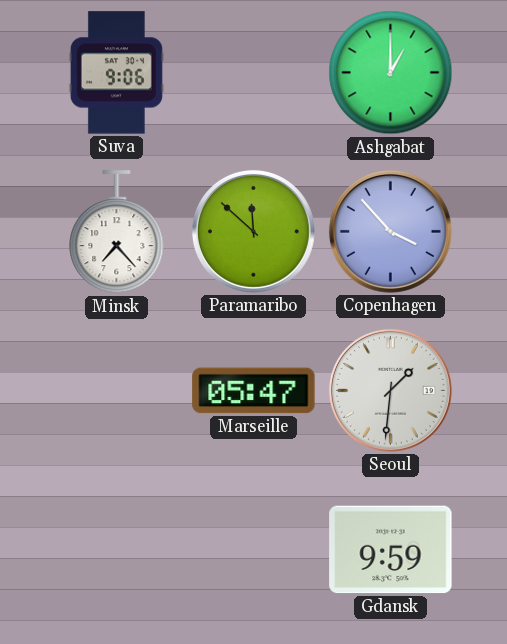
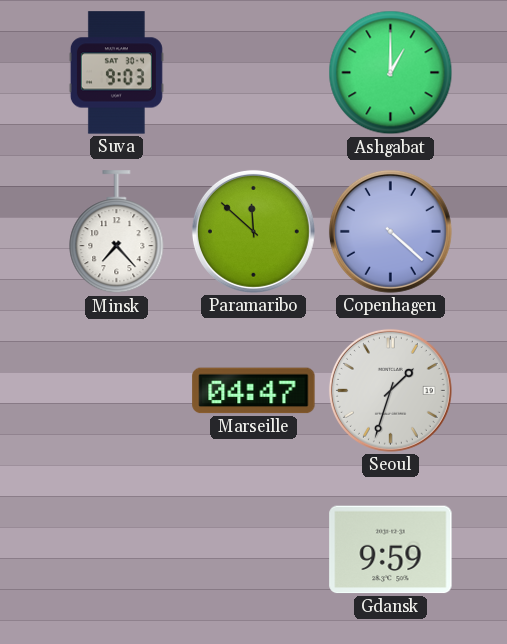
Suva: 9:06 -> 9:03 (116, 73)
Copenhagen: 3:53 -> 4:22 (390, 231)
Marseille: 05:47 -> 04:47 (254, 391)
Seoul: 1:31 -> 1:33 (390, 390)
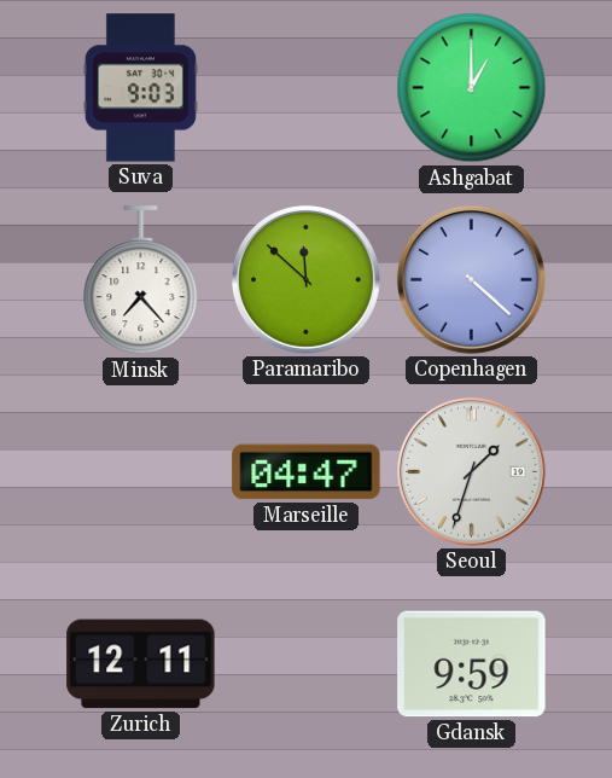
Zurich: none -> 12:11 (141, 664)
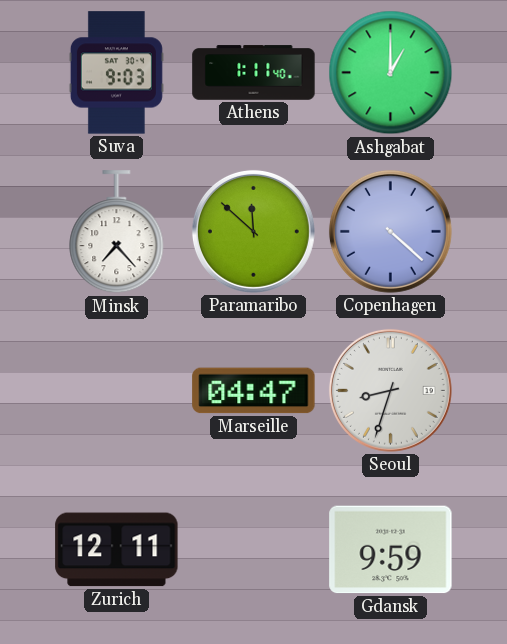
Athens: none -> 1:11 (254, 73)
Seoul: 1:33 -> 8:33 (390, 390)
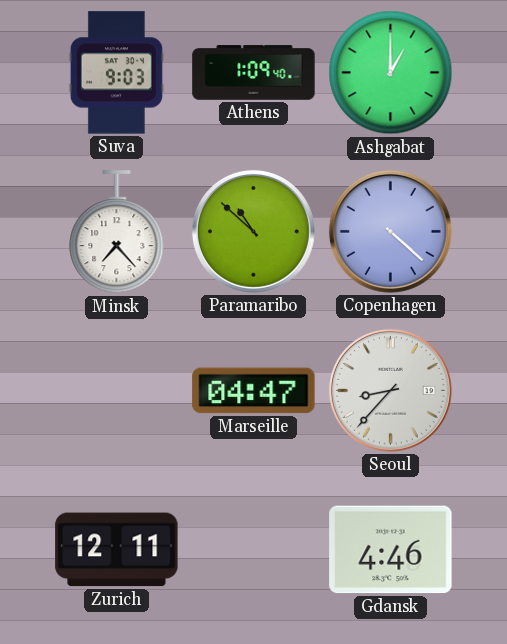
Athens: 1:11 -> 1:09 (254, 73)
Paramaribo: 11:52 -> 10:52 (253, 231)
Seoul: 8:33 -> 8:37 (390, 390)
Gdansk: 9:59 -> 4:46 (391, 550)
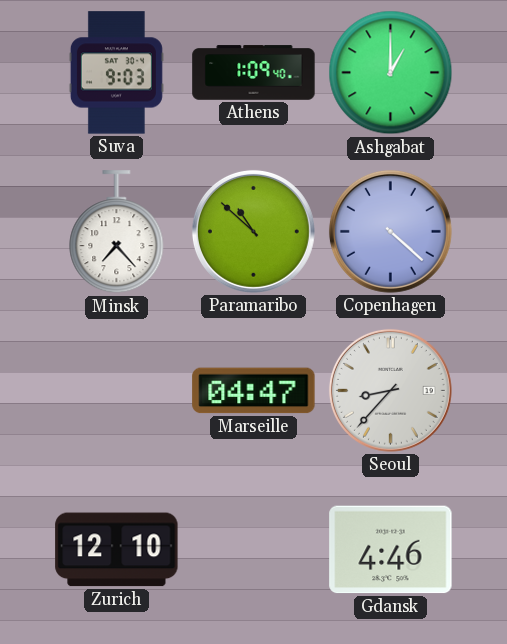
Zurich: 12:11 -> 12:10 (117, 550)
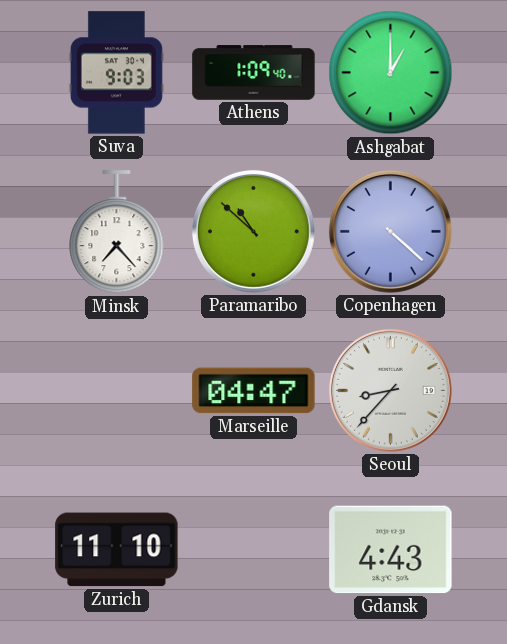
Zurich: 12:10 -> 11:10 (117, 550)
Gdansk: 4:46 -> 4:43 (391, 550)
